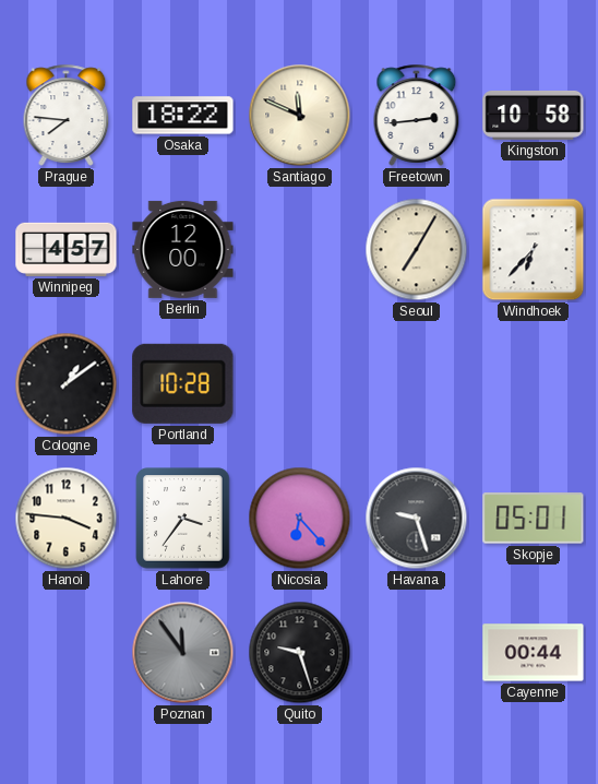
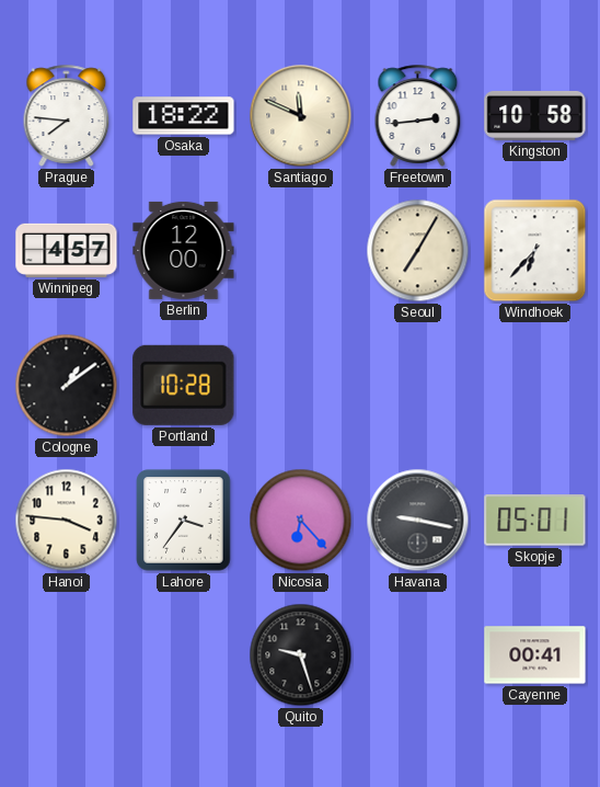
Havana: 9:27 -> 9:17 (418, 521)
Poznan: 11:54 -> none (183, 653)
Cayenne: 00:44 -> 00:41 (535, 655)
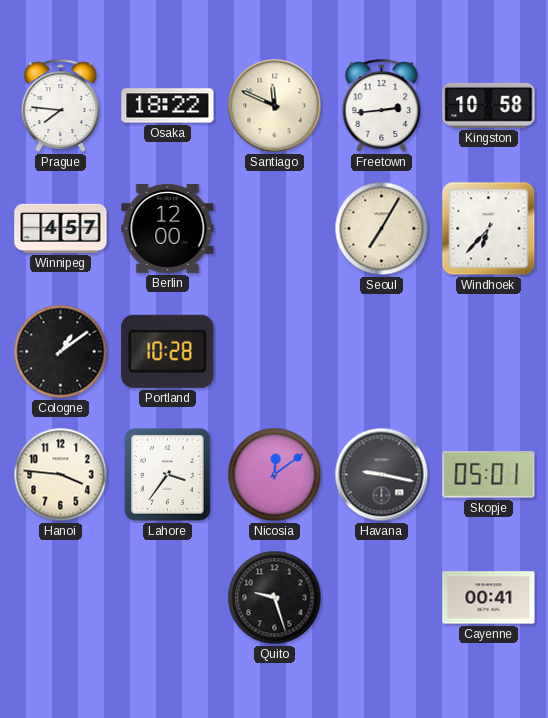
Nicosia: 6:23 -> 12:09 (275, 475)
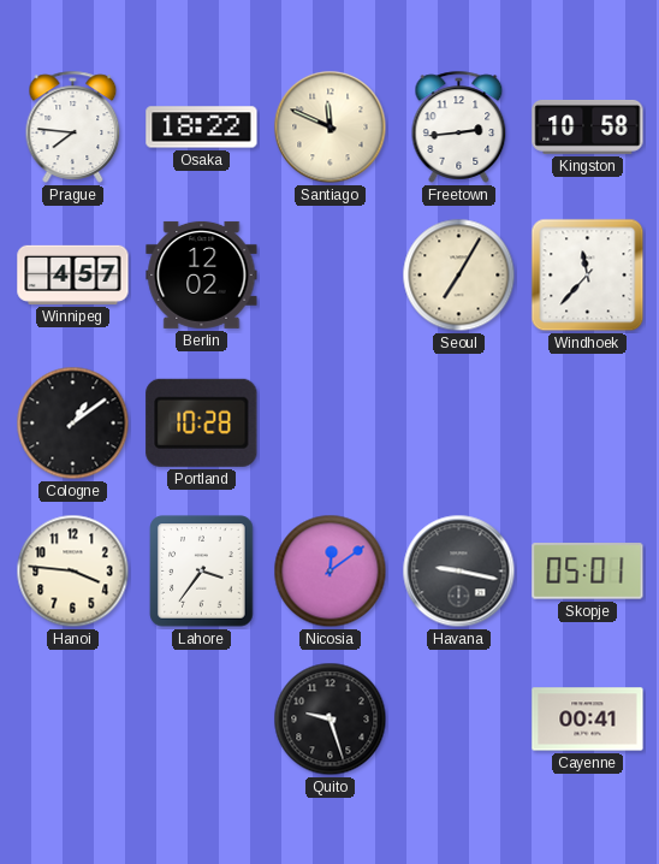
Berlin: 12:00 -> 12:02 (202, 274)
Windhoek: 6:37 -> 11:37 (588, 276)
